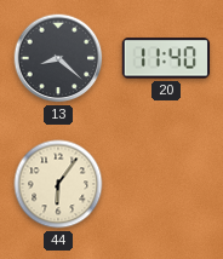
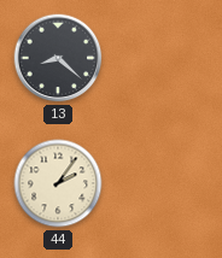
20: 11:40 -> none (166, 58)
44: 6:06 -> 2:06 (58, 183)
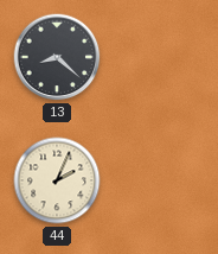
44: 2:06 -> 2:04 (57, 180)
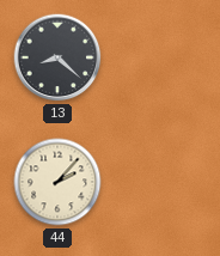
44: 2:04 -> 2:07 (57, 182)
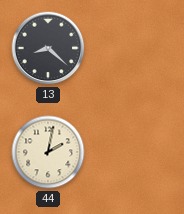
44: 2:07 -> 2:02 (48, 152)
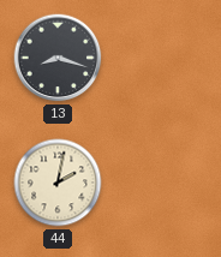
13: 8:22 -> 8:18 (58, 58)
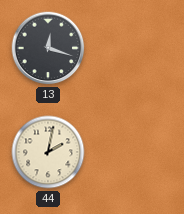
13: 8:18 -> 12:18 (48, 48)
